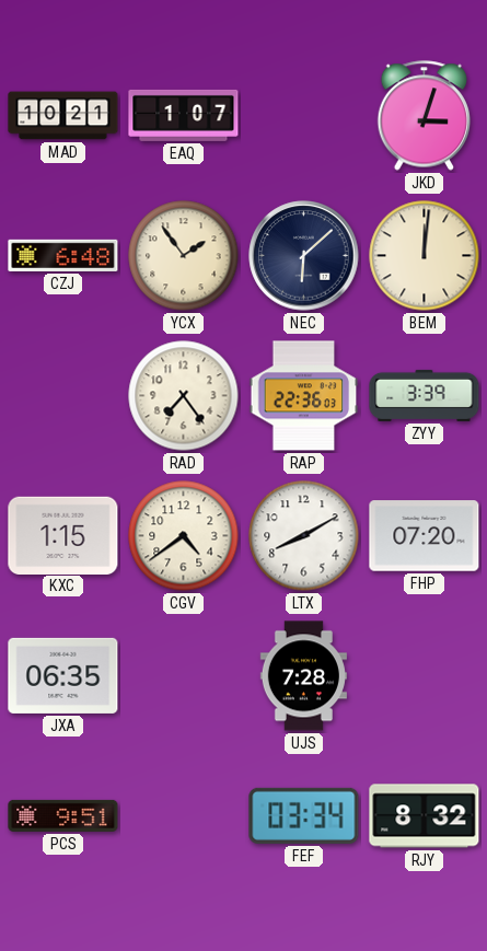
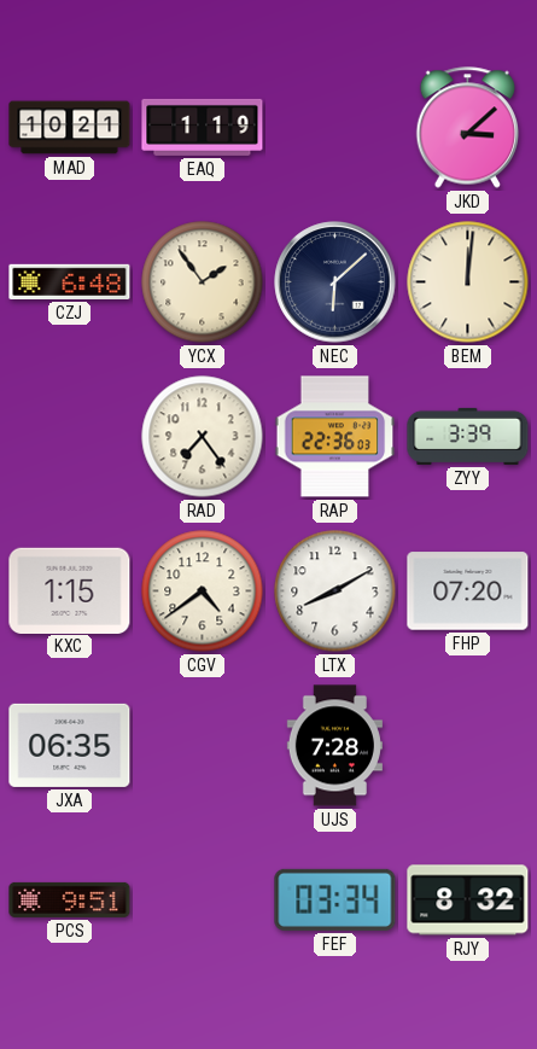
EAQ: 1:07 -> 1:19 (203, 127)
JKD: 3:03 -> 3:08 (468, 128)
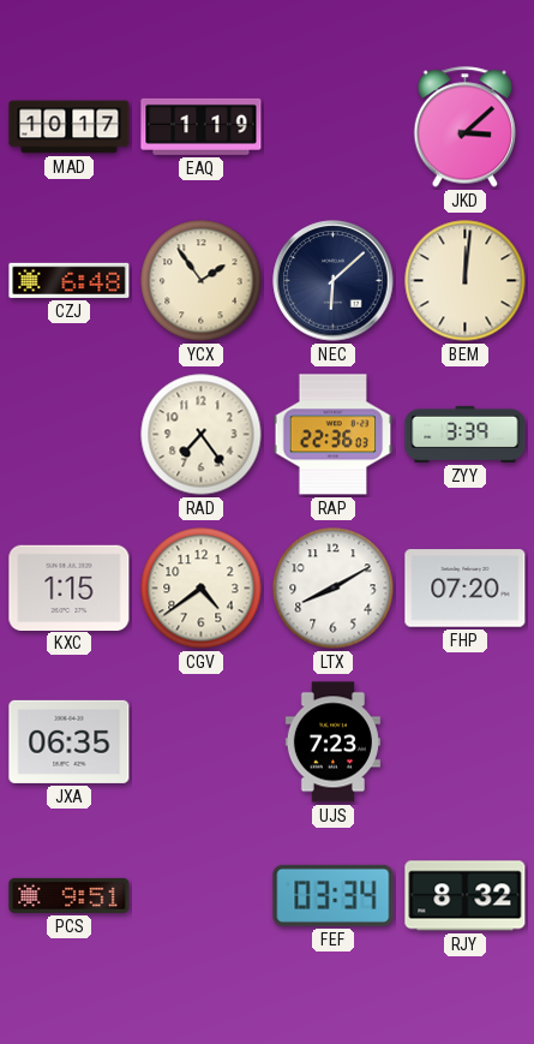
MAD: 10:21 -> 10:17 (70, 127)
UJS: 7:28 -> 7:23 (332, 742)
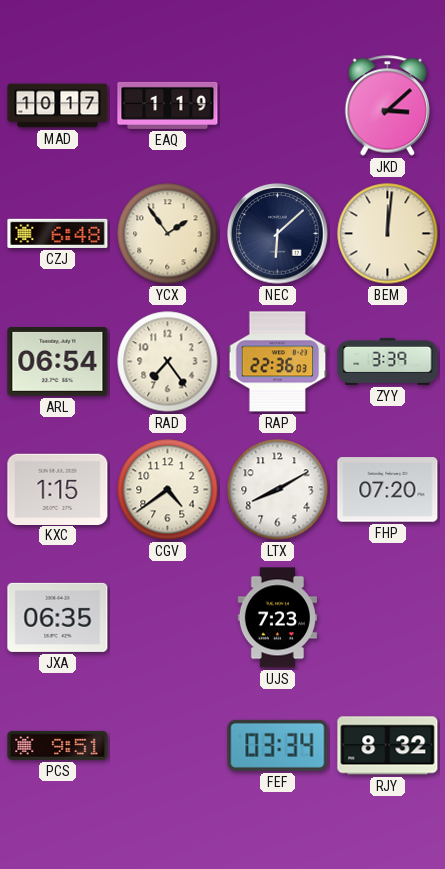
ARL: none -> 06:54 (58, 361)
